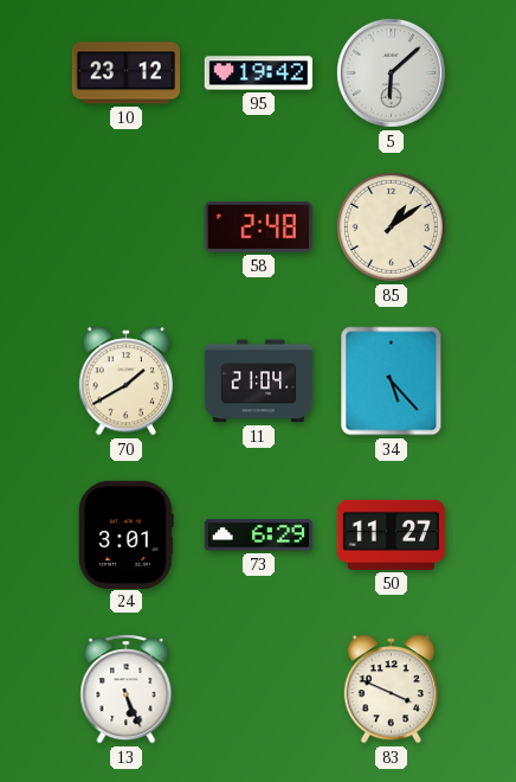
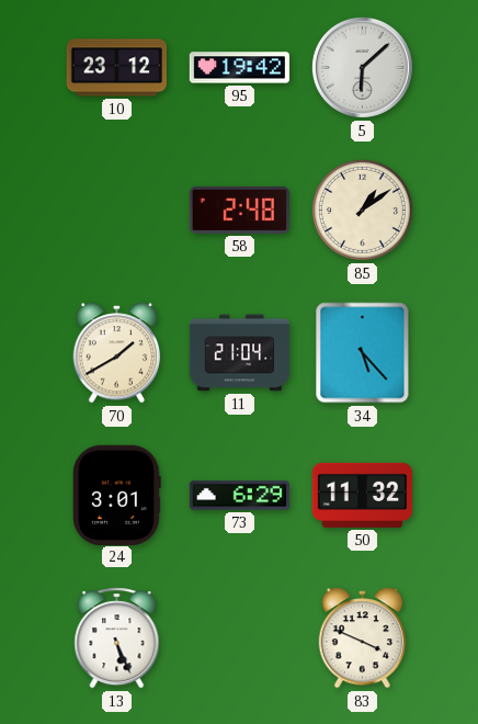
50: 11:27 -> 11:32 (362, 495)
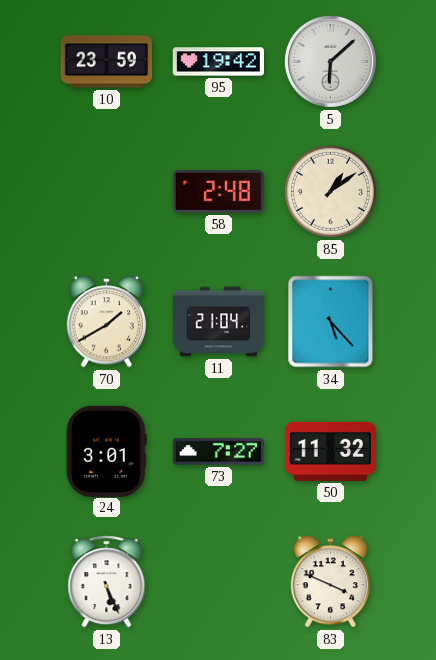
10: 23:12 -> 23:59 (106, 62)
73: 6:29 -> 7:27 (218, 452)
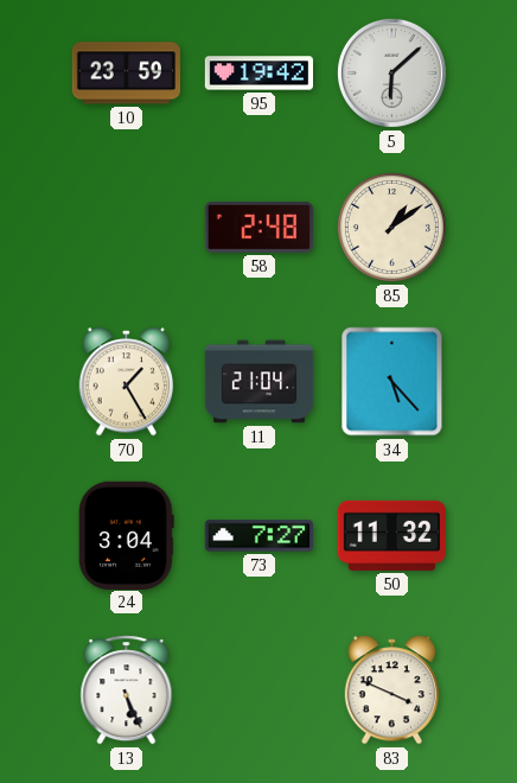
70: 1:40 -> 1:25 (127, 382)
24: 3:01 -> 3:04 (127, 535)
